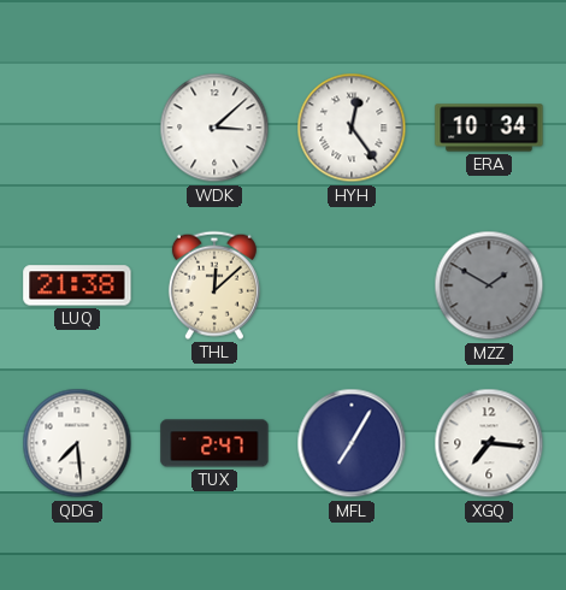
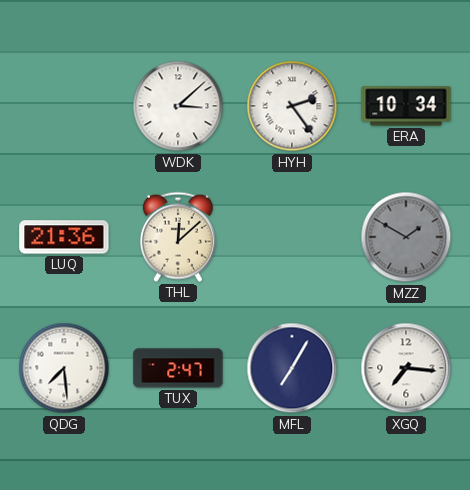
HYH: 12:24 -> 2:24 (292, 106)
LUQ: 21:38 -> 21:36 (64, 237)
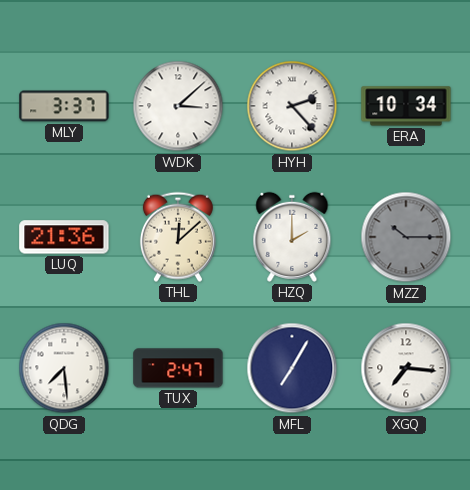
MLY: none -> 3:37 (64, 106)
HYH: 2:24 -> 2:23 (292, 106)
HZQ: none -> 2:00 (292, 237)
MZZ: 1:50 -> 10:15 (406, 237)
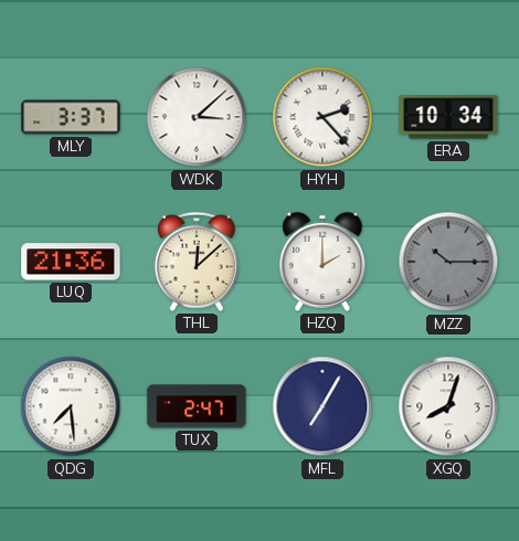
XGQ: 7:16 -> 8:03 (448, 406)
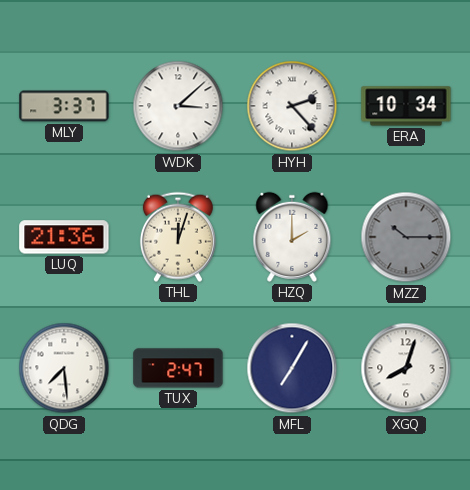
THL: 12:08 -> 12:03 (178, 237)
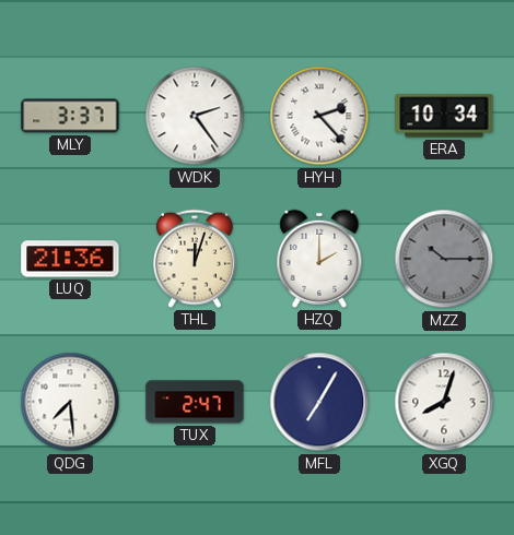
WDK: 3:08 -> 2:24 (195, 116)
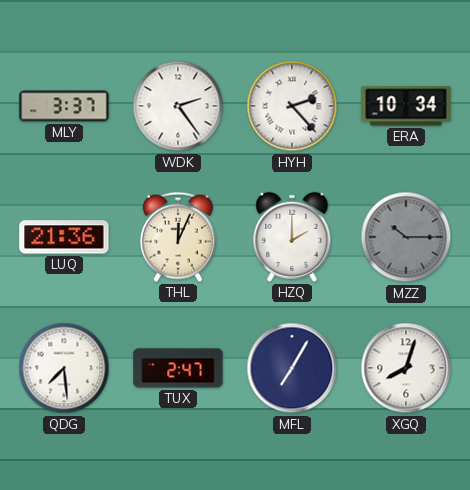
THL: 12:03 -> 12:04 (178, 237)
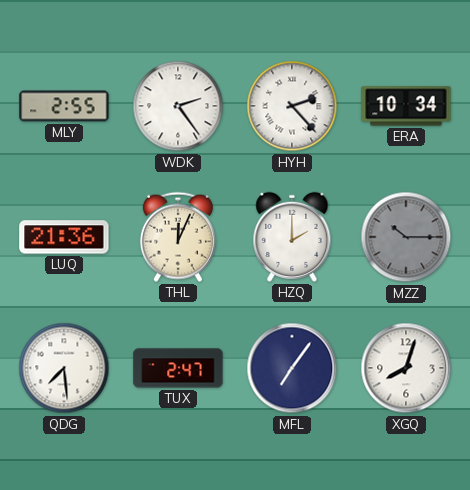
MLY: 3:37 -> 2:55 (64, 106)
MFL: 7:05 -> 7:06 (292, 368)
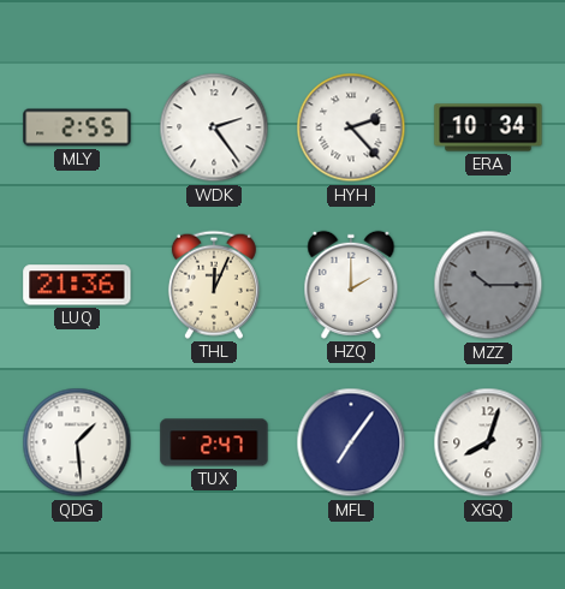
QDG: 7:29 -> 1:29 (77, 442)
